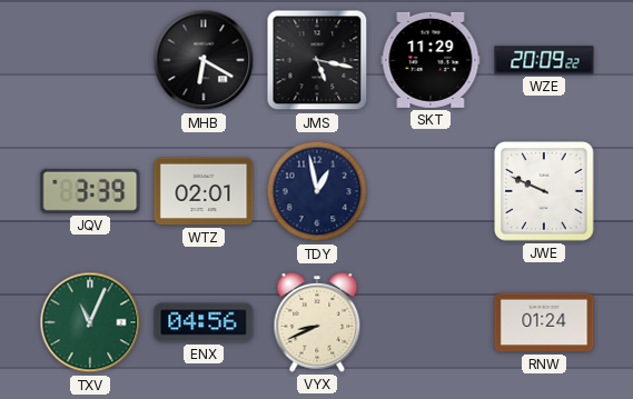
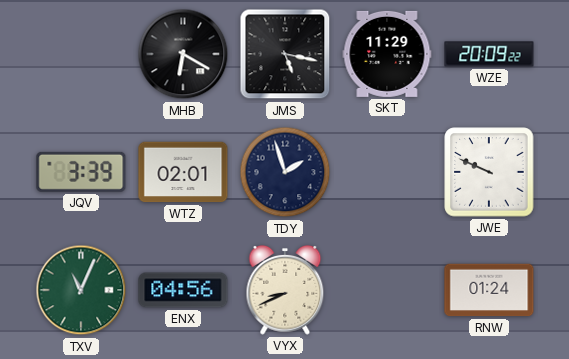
TDY: 12:58 -> 1:57 (285, 172)
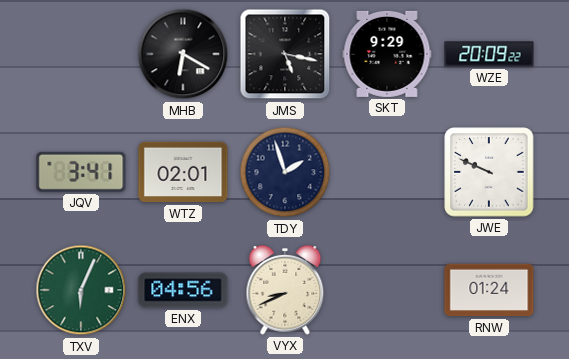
SKT: 11:29 -> 9:29 (387, 54)
JQV: 3:39 -> 3:41 (81, 172)
TXV: 11:04 -> 6:04 (81, 290)
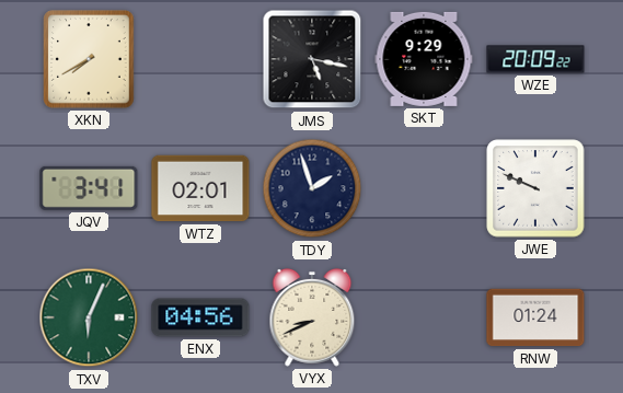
XKN: none -> 7:40 (89, 59)
MHB: 6:20 -> none (183, 54)
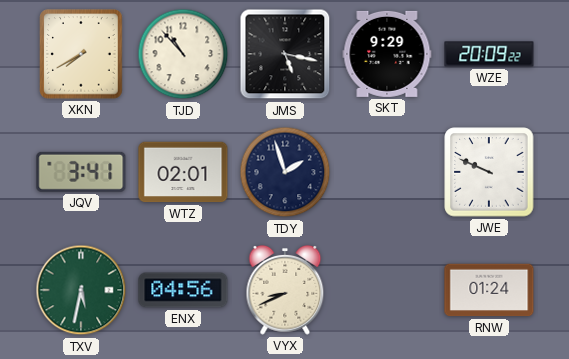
TJD: none -> 10:53 (183, 54)
TXV: 6:04 -> 5:32 (81, 290)
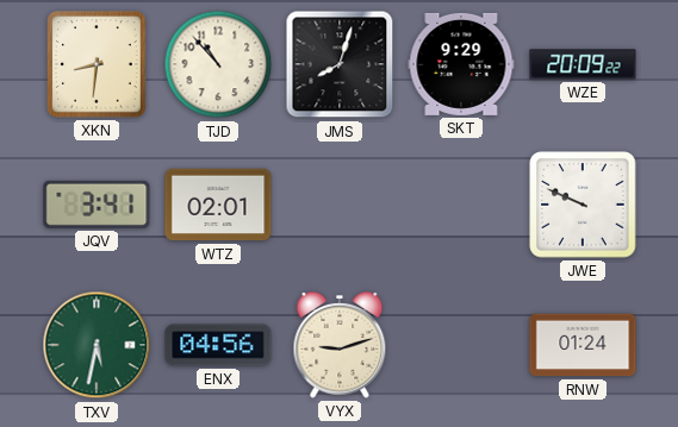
XKN: 7:40 -> 8:31 (97, 64)
JMS: 5:17 -> 8:03 (340, 64)
TDY: 1:57 -> none (285, 172)
VYX: 8:41 -> 9:12 (340, 345)
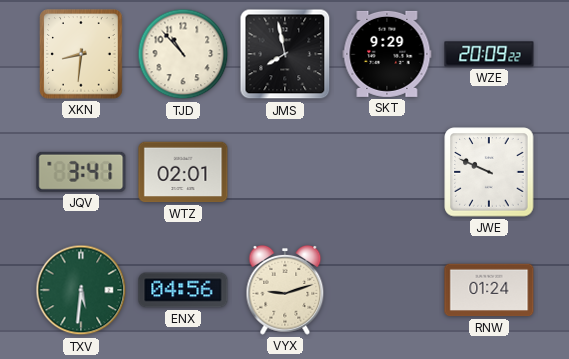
JMS: 8:03 -> 7:58 (285, 54)
TXV: 5:32 -> 5:31 (81, 290)
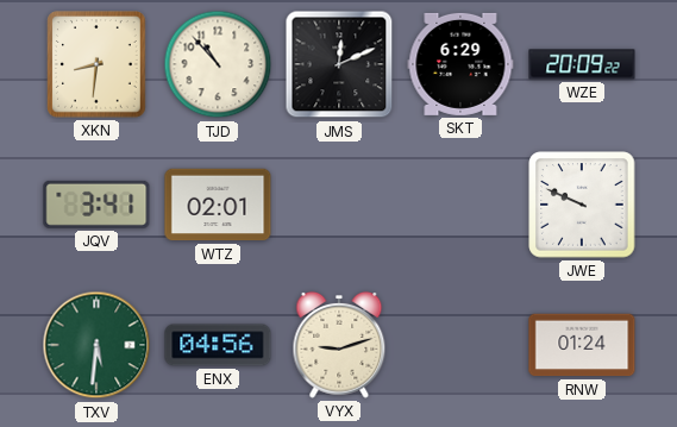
JMS: 7:58 -> 12:11 (339, 64)
SKT: 9:29 -> 6:29 (460, 64)
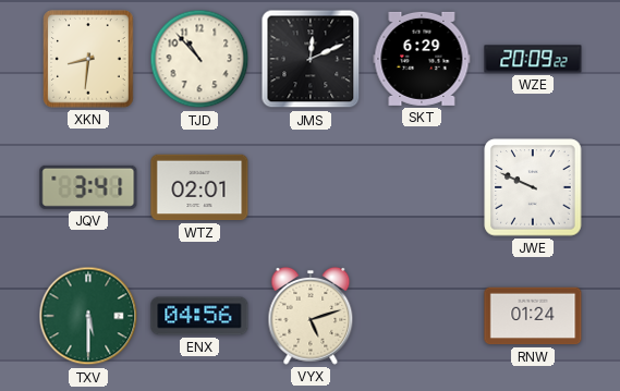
TXV: 5:31 -> 5:30 (88, 316)
VYX: 9:12 -> 5:12 (311, 316)
